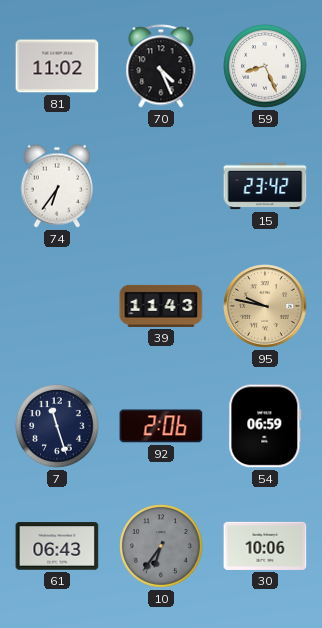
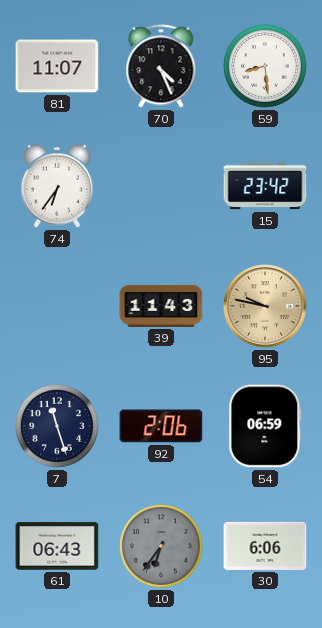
81: 11:02 -> 11:07 (57, 66)
59: 8:26 -> 8:29 (265, 66)
30: 10:06 -> 6:06 (265, 546)
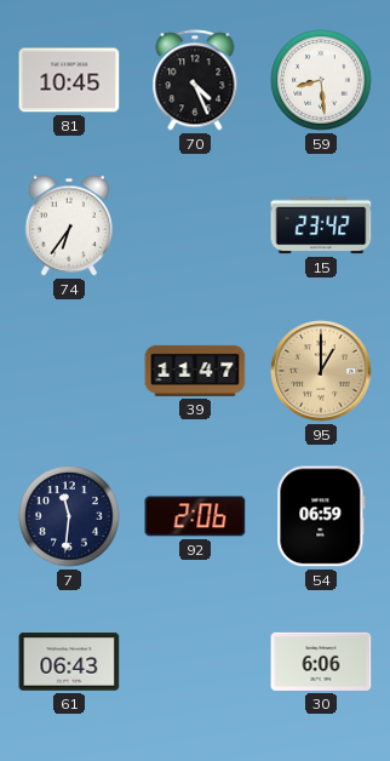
81: 11:07 -> 10:45 (69, 80)
39: 11:43 -> 11:47 (195, 371)
95: 9:47 -> 1:00 (321, 371)
7: 11:27 -> 11:31 (69, 516)
10: 6:36 -> none (161, 546)
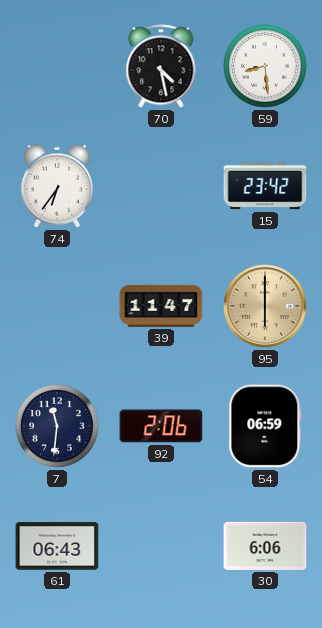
81: 10:45 -> none (69, 80)
70: 4:26 -> 4:28 (161, 66)
95: 1:00 -> 6:00 (265, 306)
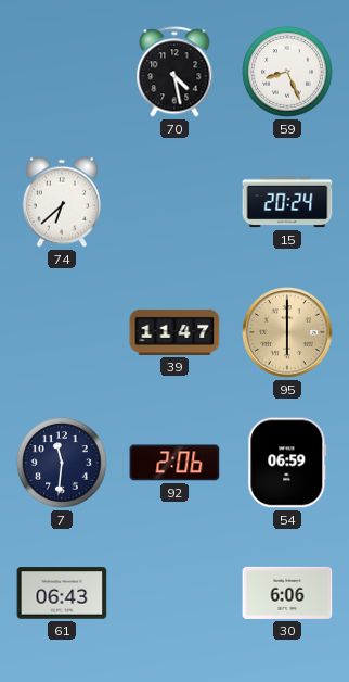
59: 8:29 -> 8:26 (287, 72)
74: 6:36 -> 6:38 (62, 202)
15: 23:42 -> 20:24 (287, 202)
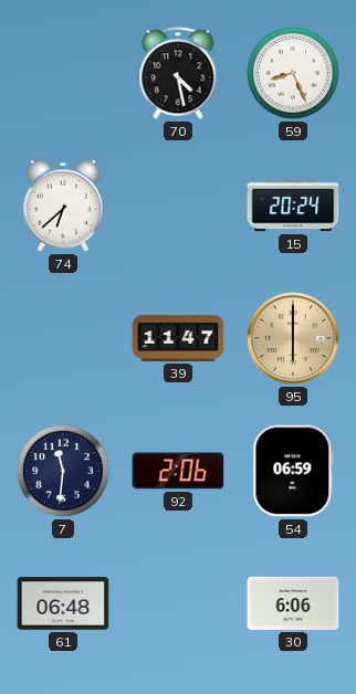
61: 06:43 -> 06:48 (63, 603)
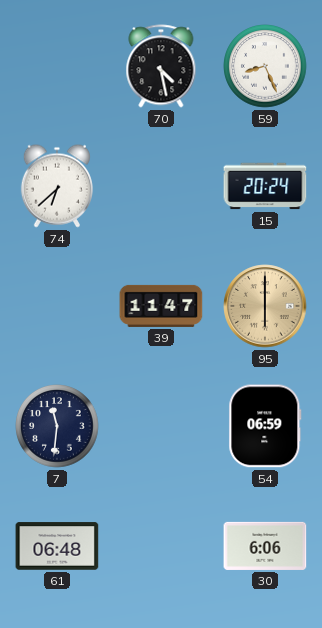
92: 2:06 -> none (178, 471)
